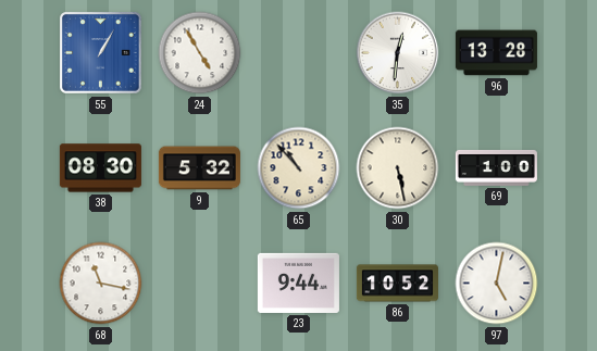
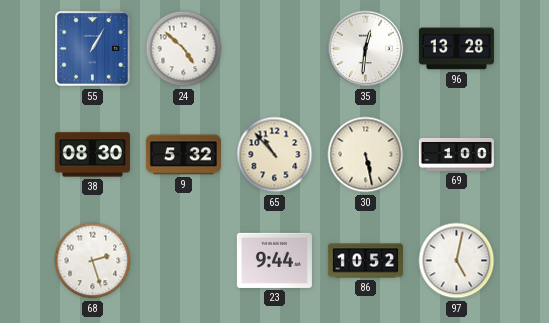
24: 4:55 -> 4:52 (184, 49)
68: 11:17 -> 2:27 (93, 261)
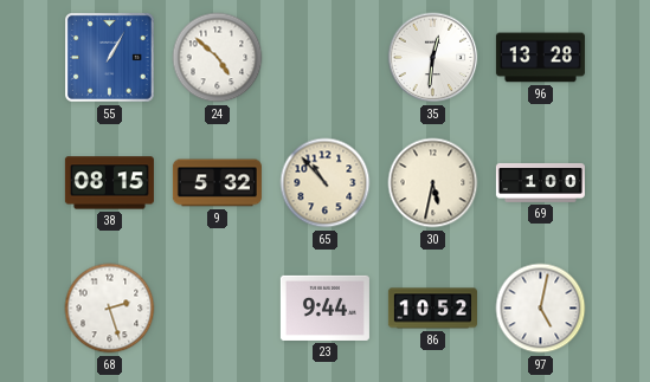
38: 08:30 -> 08:15 (109, 183)
30: 5:28 -> 5:32 (433, 183)
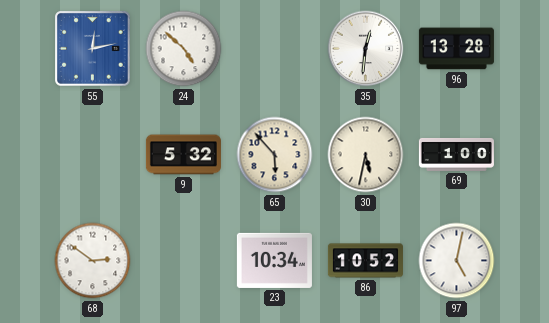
55: 1:05 -> 12:13 (93, 49)
38: 08:15 -> none (109, 183)
65: 10:53 -> 5:53 (275, 155)
68: 2:27 -> 2:51 (93, 261)
23: 9:44 -> 10:34 (274, 260)
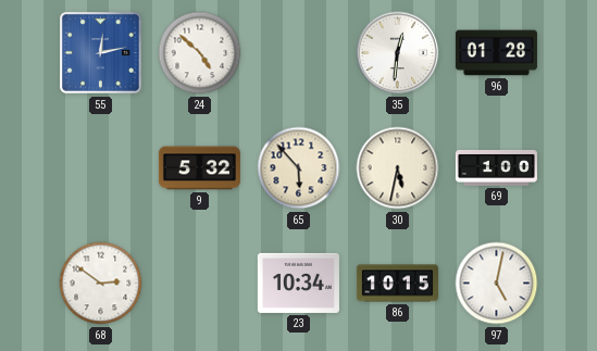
96: 13:28 -> 01:28 (496, 53)
86: 10:52 -> 10:15 (397, 284)
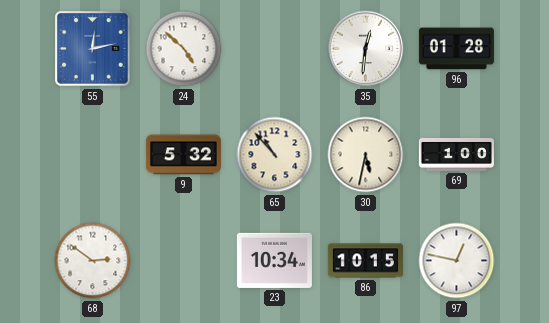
65: 5:53 -> 10:53 (275, 155)
97: 5:02 -> 12:47 (457, 261)
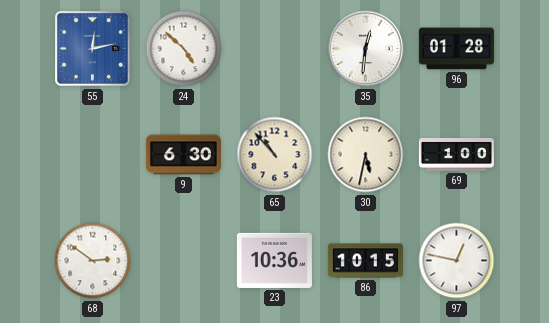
9: 5:32 -> 6:30 (183, 155)
23: 10:34 -> 10:36 (274, 260)
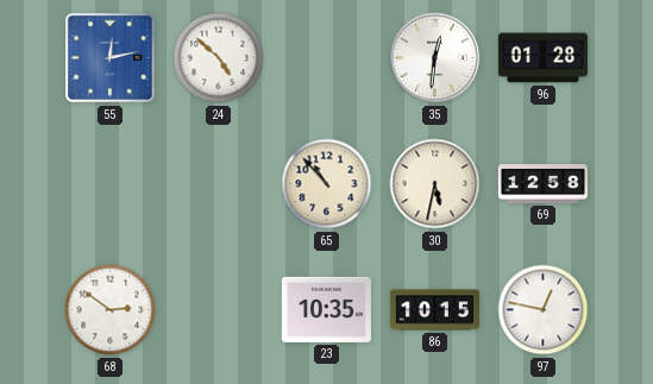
9: 6:30 -> none (183, 155)
69: 1:00 -> 12:58 (542, 183)
23: 10:36 -> 10:35 (326, 309)
